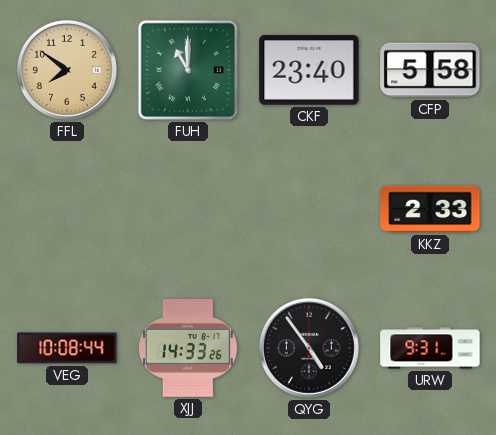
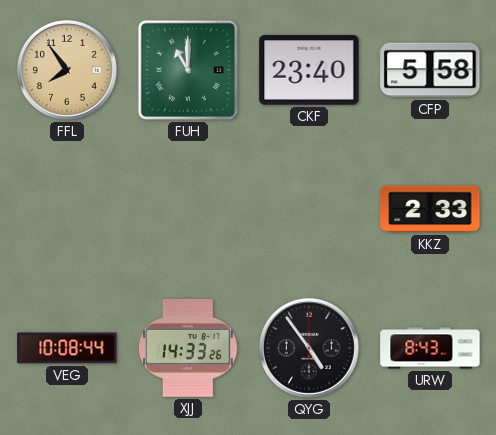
FFL: 7:51 -> 7:54 (67, 70)
URW: 9:31 -> 8:43 (430, 348)
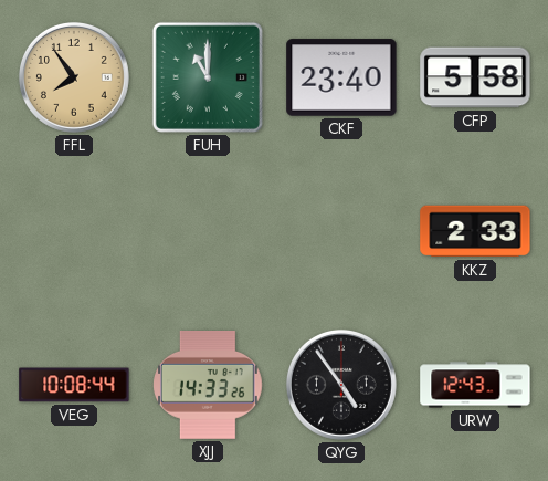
URW: 8:43 -> 12:43 (475, 385)
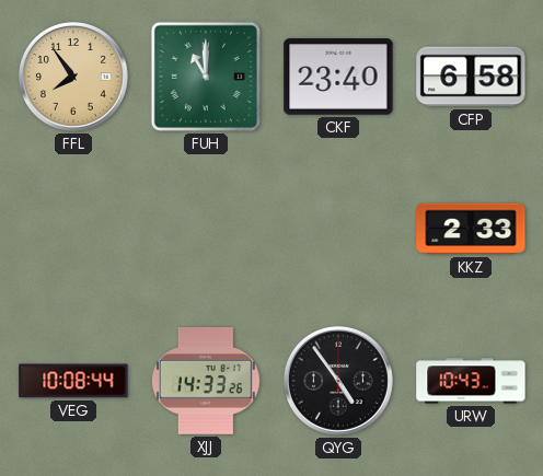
CFP: 5:58 -> 6:58 (471, 77)
URW: 12:43 -> 10:43 (471, 381)
